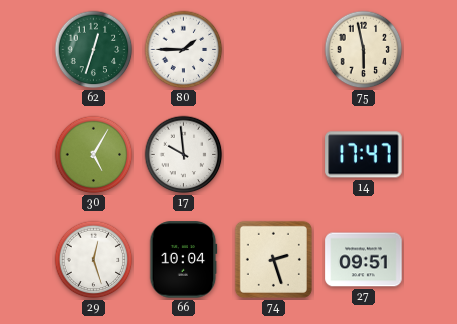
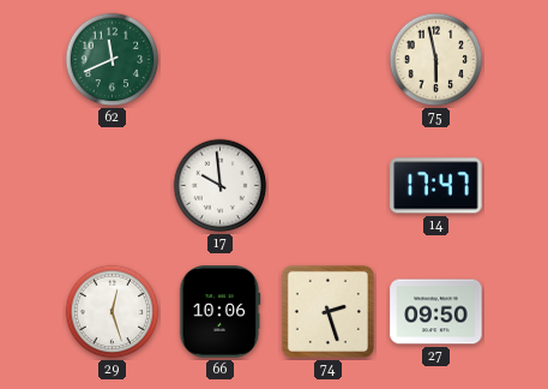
62: 12:33 -> 11:41 (113, 60)
80: 1:45 -> none (184, 50)
30: 5:05 -> none (94, 155)
66: 10:04 -> 10:06 (221, 312)
27: 09:51 -> 09:50 (436, 312)
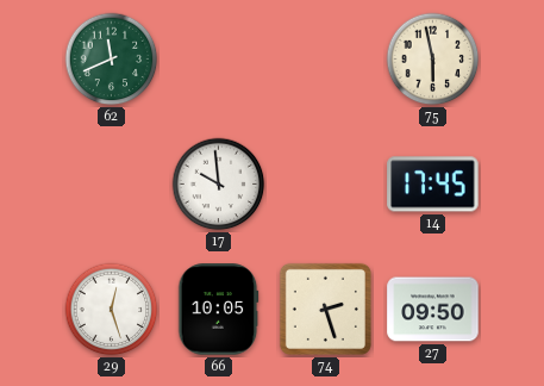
14: 17:47 -> 17:45 (433, 185)
66: 10:06 -> 10:05 (219, 310)
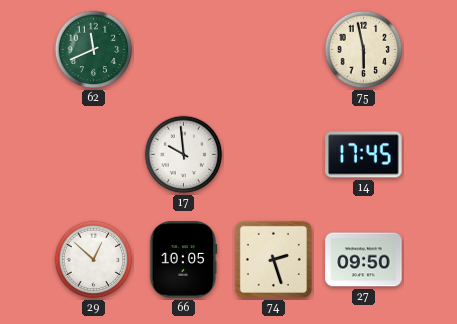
29: 12:27 -> 12:52 (94, 260)
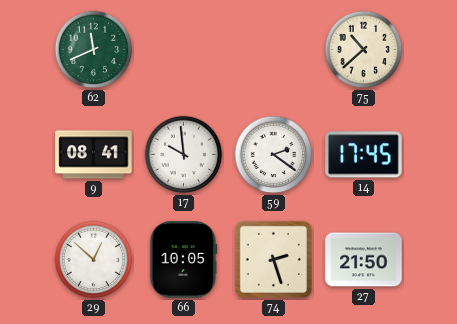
75: 5:58 -> 10:38 (364, 50)
9: none -> 08:41 (94, 155)
59: none -> 2:21 (274, 155)
27: 09:50 -> 21:50 (364, 260)
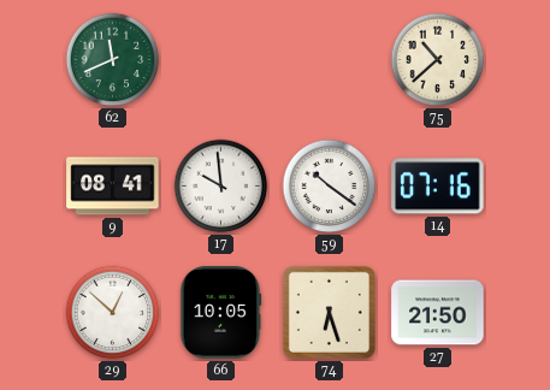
59: 2:21 -> 10:21 (330, 187)
14: 17:45 -> 07:16 (438, 187)
74: 2:27 -> 6:27 (329, 312)
